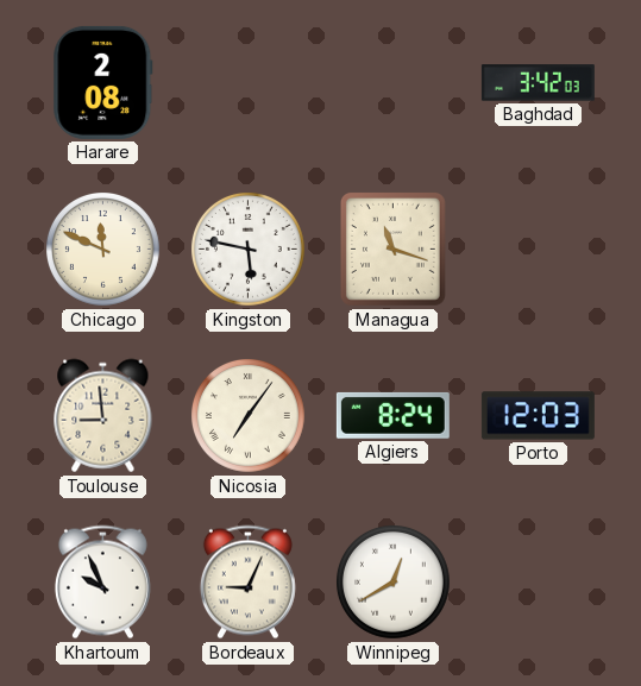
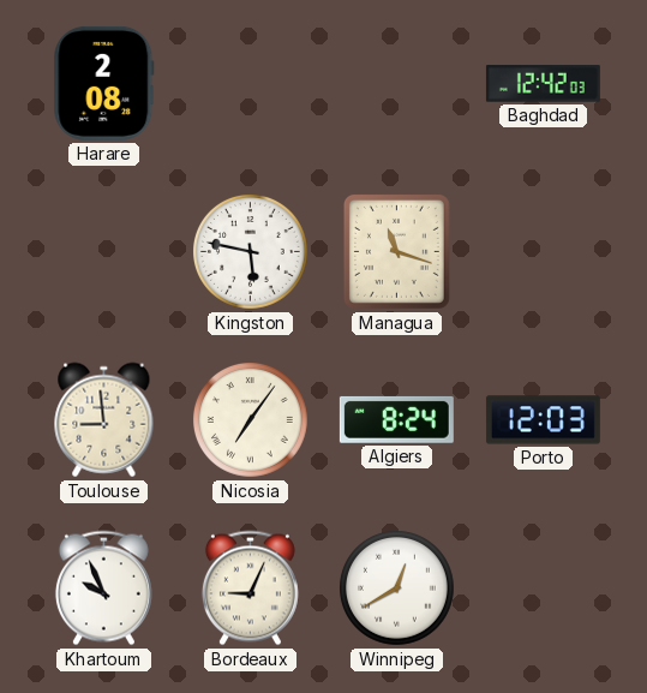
Baghdad: 3:42 -> 12:42 (543, 84)
Chicago: 11:49 -> none (103, 250)
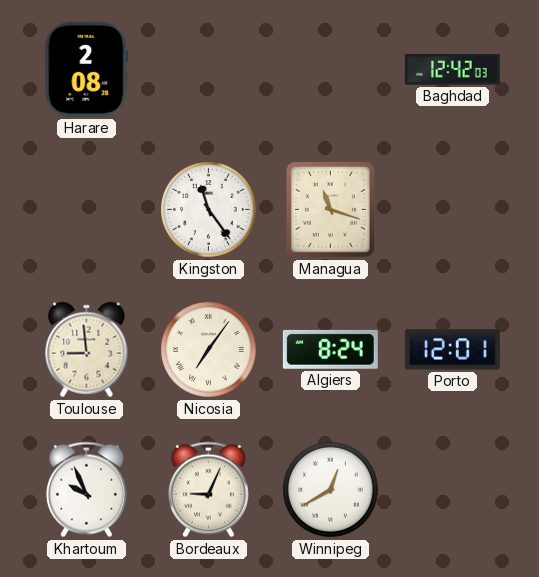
Kingston: 5:47 -> 11:24 (209, 210)
Porto: 12:03 -> 12:01 (452, 350)
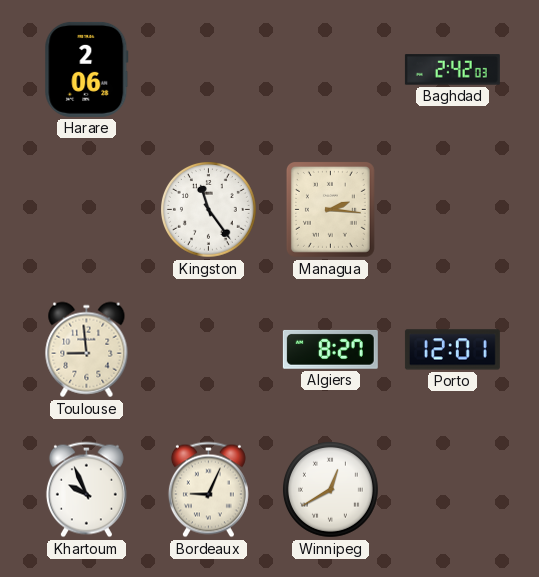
Harare: 2:08 -> 2:06 (87, 69)
Baghdad: 12:42 -> 2:42 (452, 70)
Managua: 11:18 -> 2:16 (330, 209)
Nicosia: 7:06 -> none (209, 350)
Algiers: 8:24 -> 8:27 (330, 349)
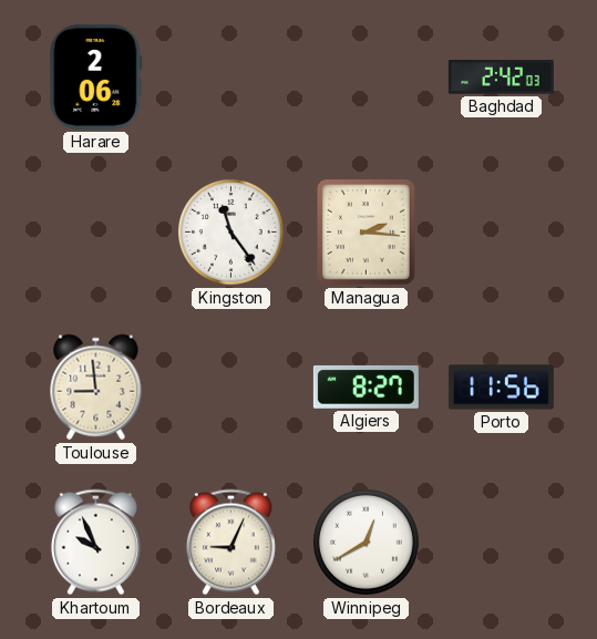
Porto: 12:01 -> 11:56 (501, 388)
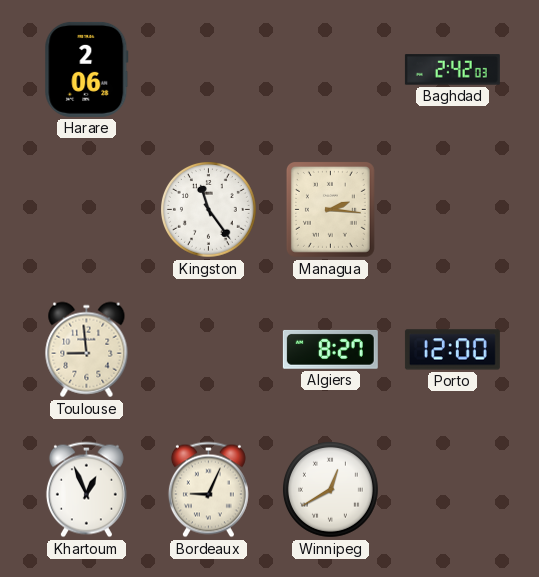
Porto: 11:56 -> 12:00 (452, 350)
Khartoum: 9:56 -> 12:56 (86, 490)
